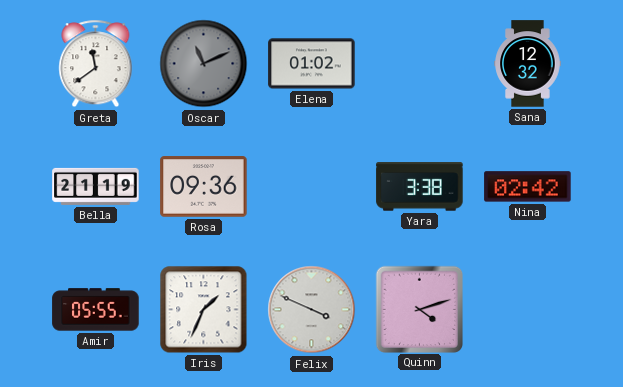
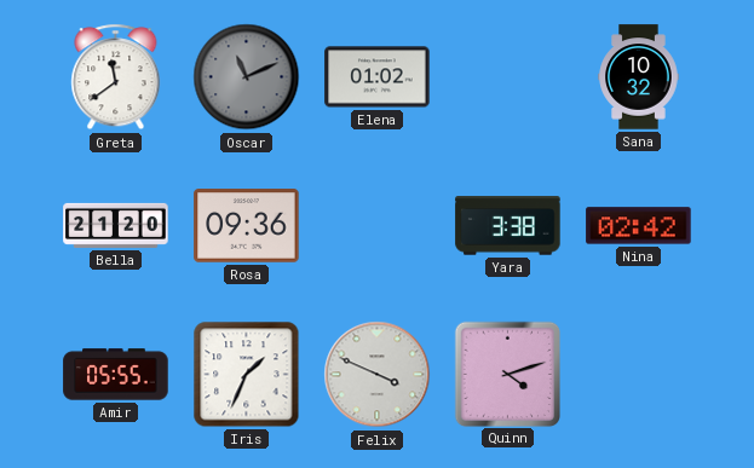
Sana: 12:32 -> 10:32 (639, 77)
Bella: 21:19 -> 21:20 (116, 225)
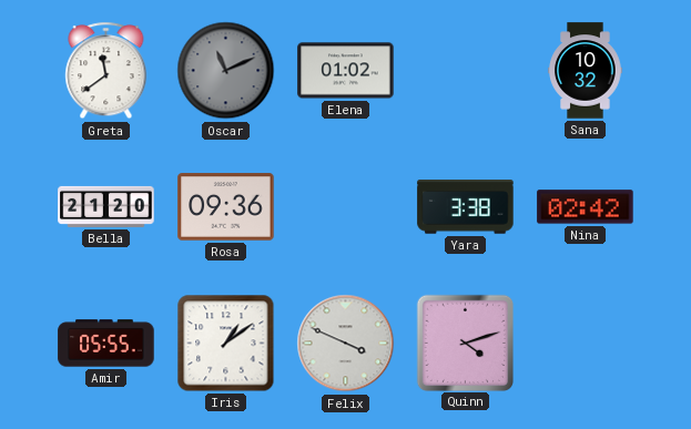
Iris: 1:34 -> 1:09 (226, 344)
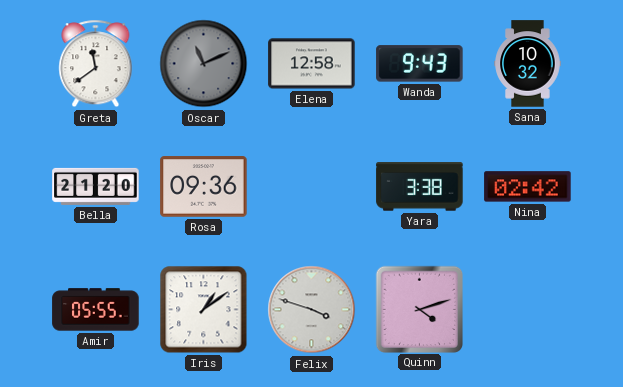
Elena: 01:02 -> 12:58 (312, 64)
Wanda: none -> 9:43 (420, 64)
Felix: 3:49 -> 3:48 (312, 310)
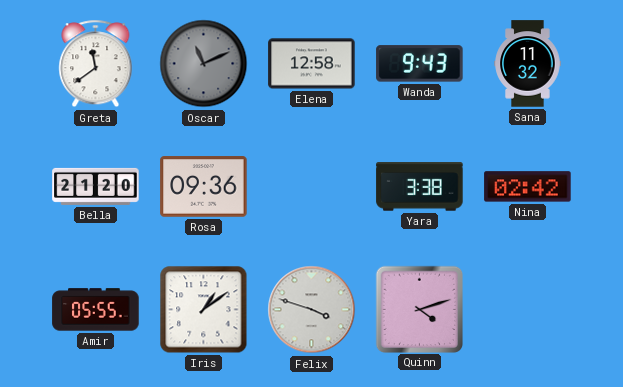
Sana: 10:32 -> 11:32 (528, 64)
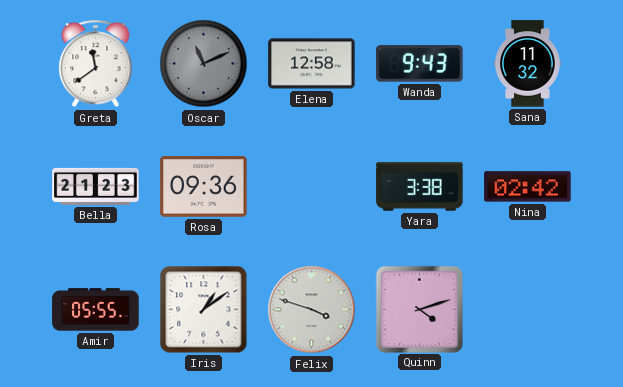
Bella: 21:20 -> 21:23 (96, 186)
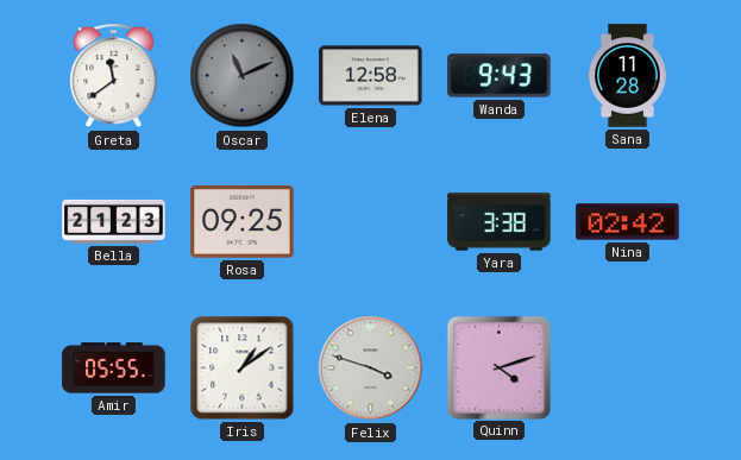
Sana: 11:32 -> 11:28 (628, 76)
Rosa: 09:36 -> 09:25 (243, 222)
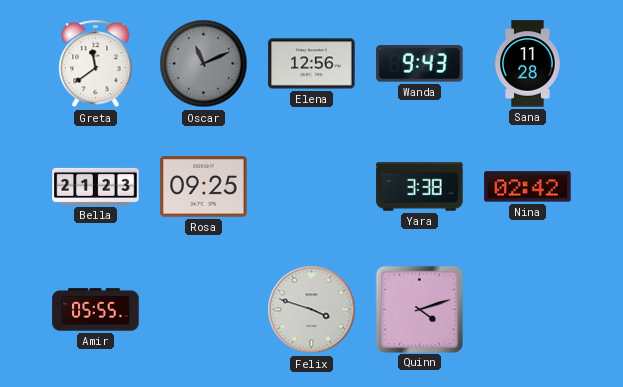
Elena: 12:58 -> 12:56 (312, 64)
Iris: 1:09 -> none (243, 368)
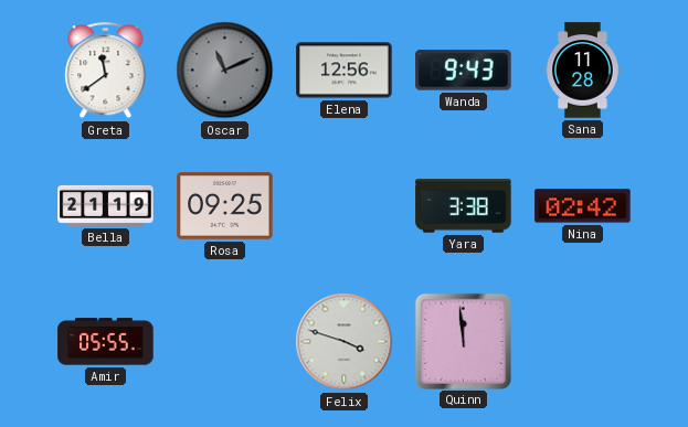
Bella: 21:23 -> 21:19 (106, 205)
Quinn: 4:12 -> 11:59 (463, 341)
